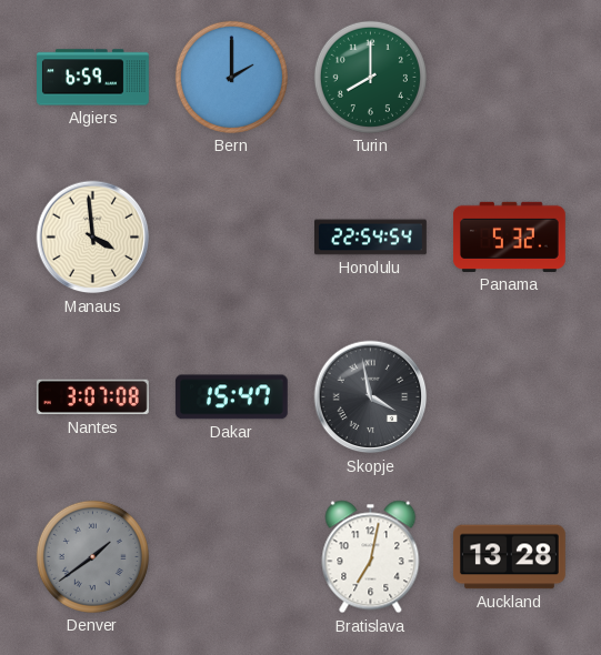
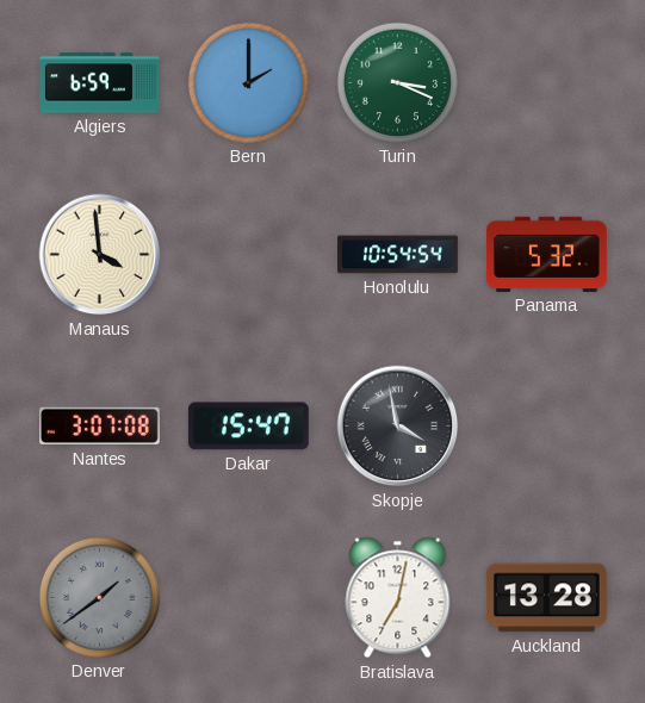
Turin: 8:00 -> 3:19 (397, 82)
Honolulu: 22:54 -> 10:54 (398, 255)
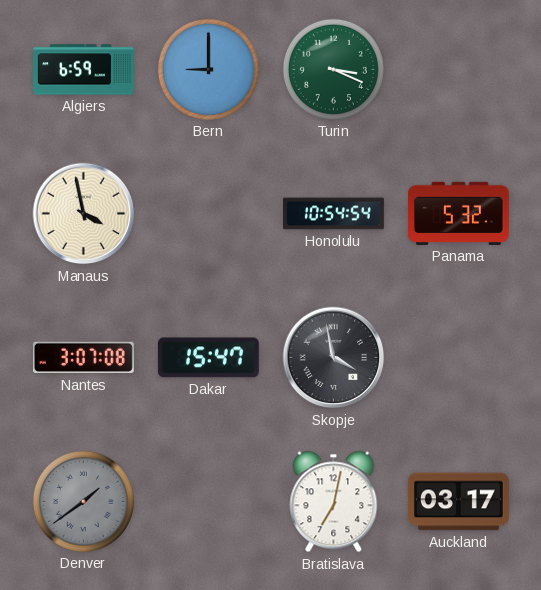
Bern: 2:00 -> 9:00 (208, 69)
Manaus: 3:59 -> 3:58 (84, 214)
Auckland: 13:28 -> 03:17 (458, 502)
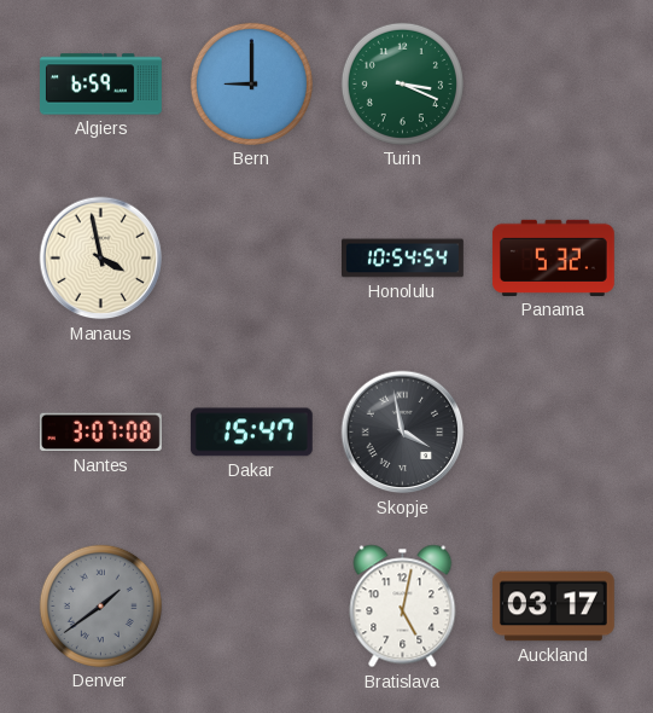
Bratislava: 7:02 -> 5:02 (403, 607)
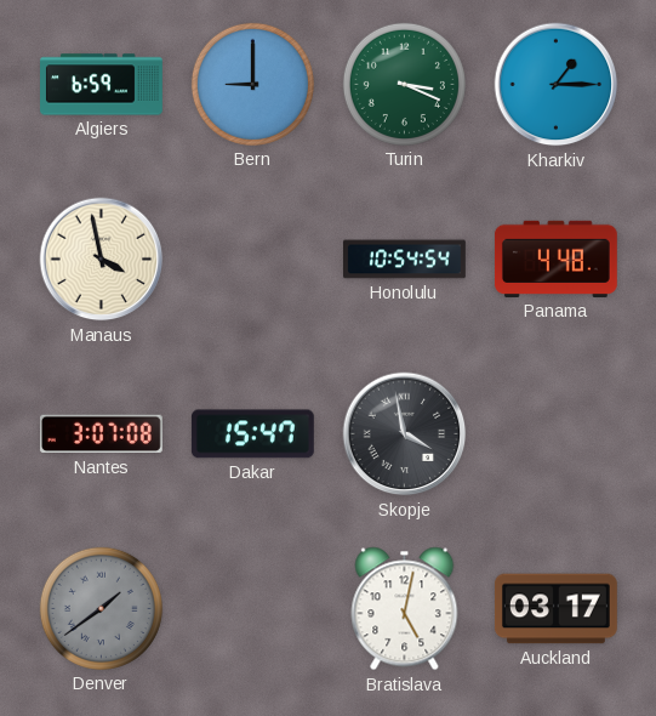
Kharkiv: none -> 1:15 (557, 85)
Panama: 5:32 -> 4:48 (555, 258)
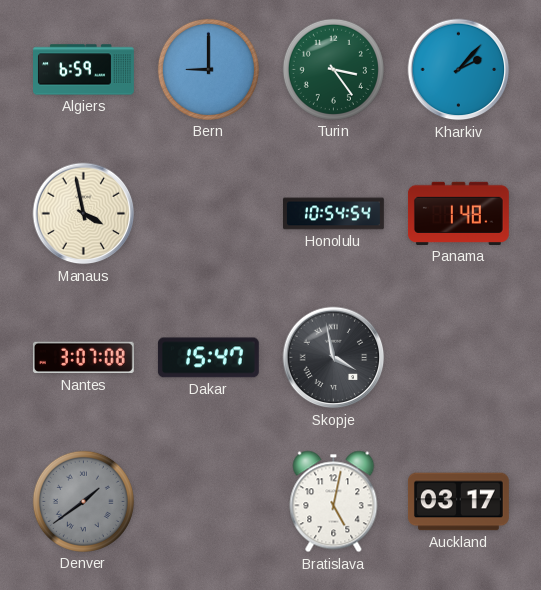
Turin: 3:19 -> 3:24 (333, 69)
Kharkiv: 1:15 -> 2:07 (459, 70)
Panama: 4:48 -> 1:48 (458, 213)
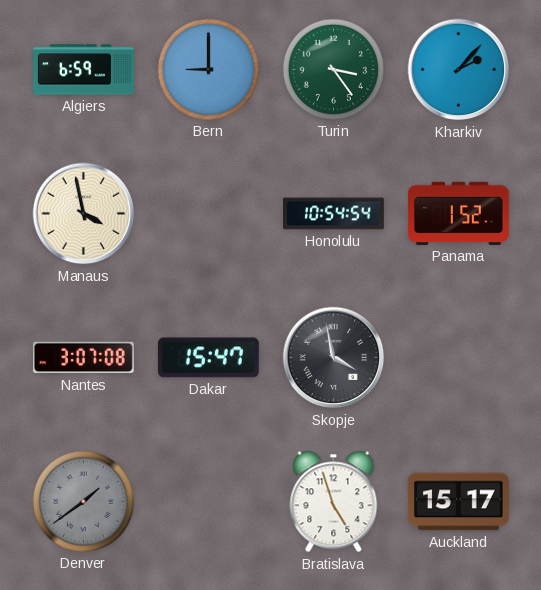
Panama: 1:48 -> 1:52 (458, 213)
Bratislava: 5:02 -> 4:57 (334, 502)
Auckland: 03:17 -> 15:17 (458, 502)
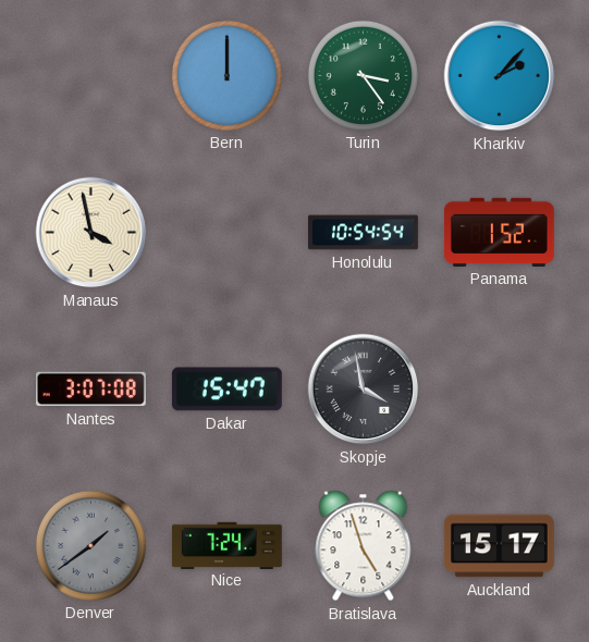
Algiers: 6:59 -> none (84, 70)
Bern: 9:00 -> 12:00 (226, 75)
Nice: none -> 7:24 (226, 545)
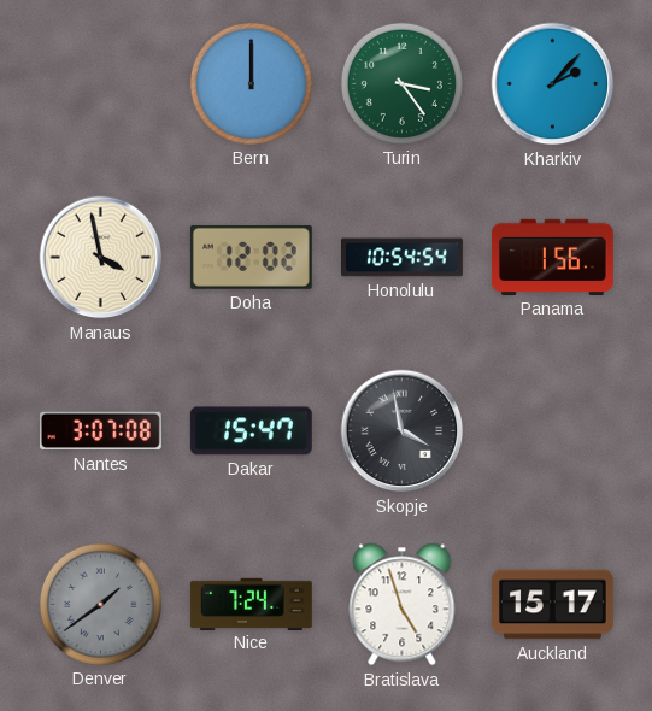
Doha: none -> 12:02 (251, 257)
Panama: 1:52 -> 1:56 (552, 257)
